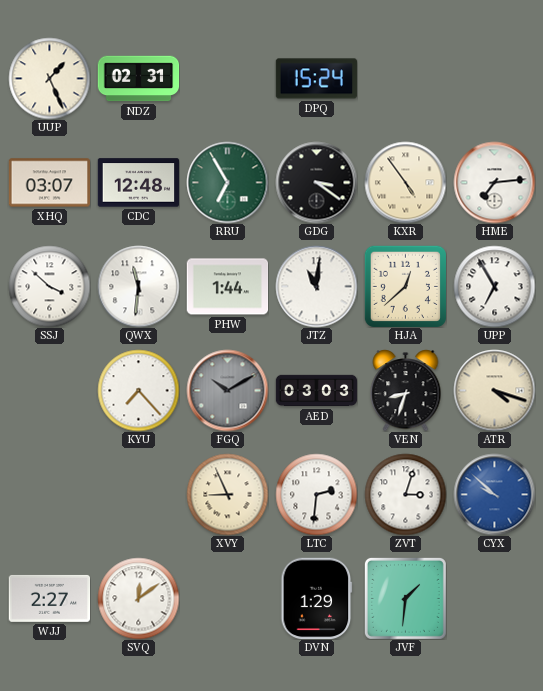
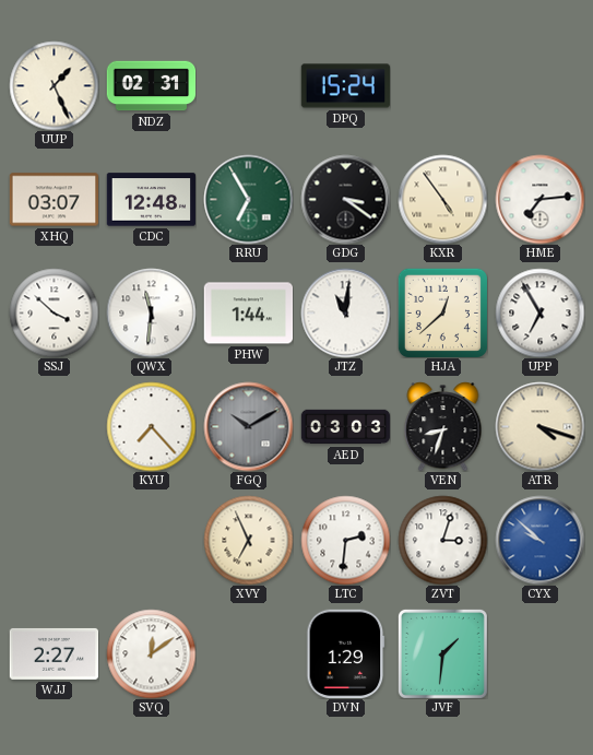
XVY: 8:56 -> 6:56 (248, 540)
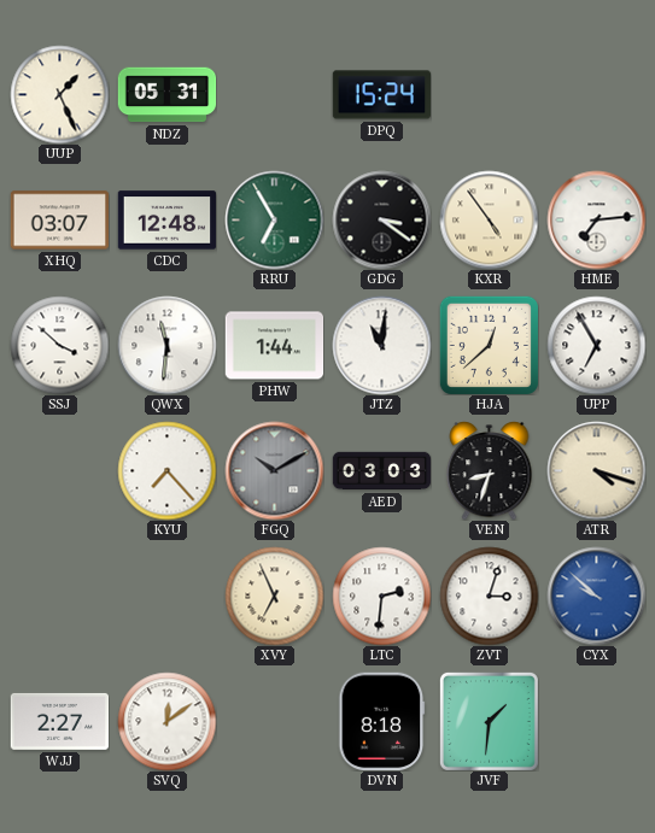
NDZ: 02:31 -> 05:31 (166, 95)
DVN: 1:29 -> 8:18 (382, 721)
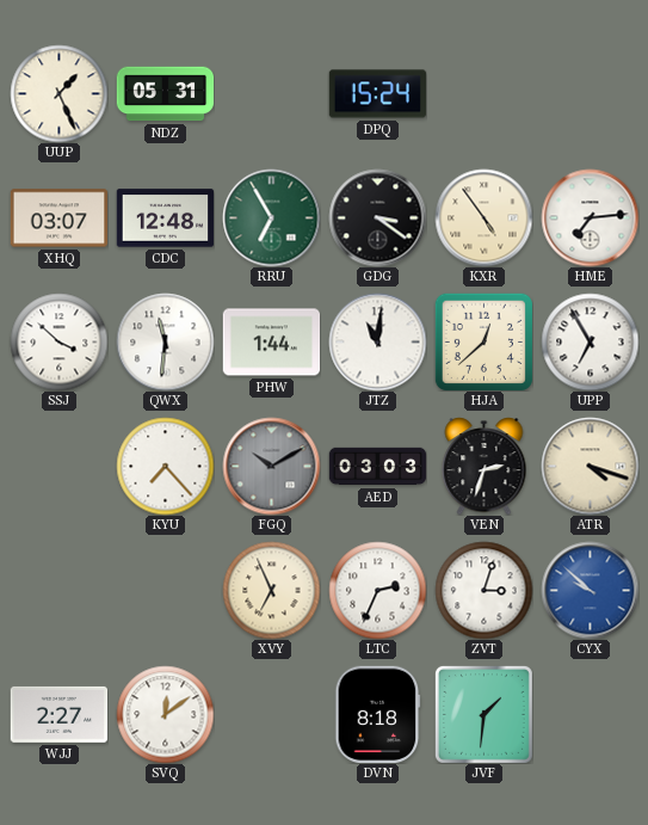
VEN: 8:33 -> 2:33 (485, 466)
LTC: 2:31 -> 2:34 (377, 590)
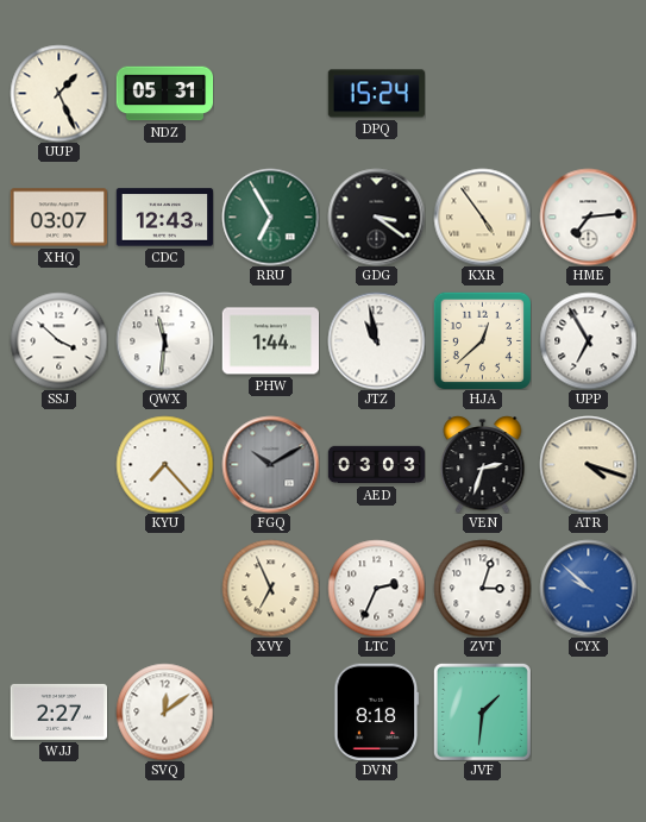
CDC: 12:48 -> 12:43 (164, 218)
JTZ: 11:01 -> 10:58 (376, 340)
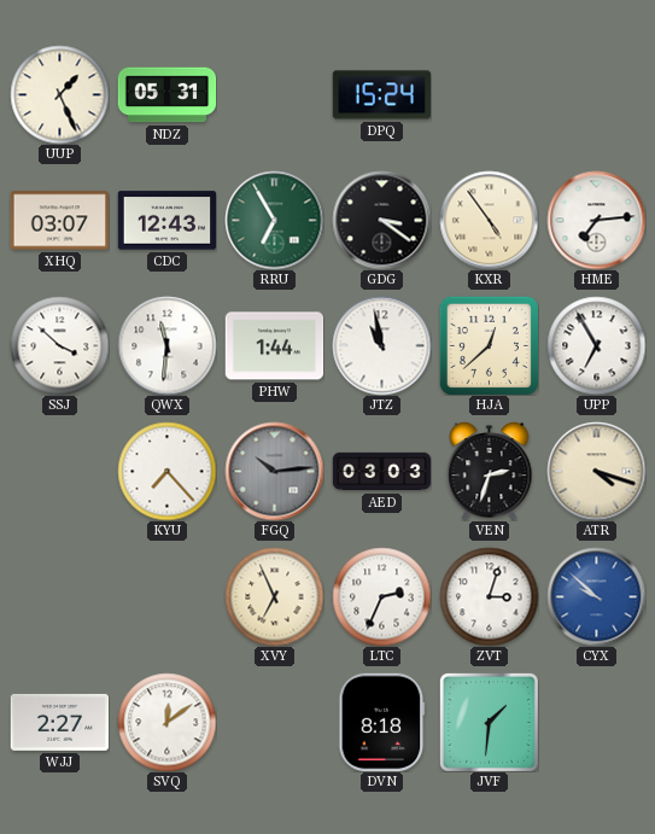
FGQ: 10:10 -> 10:14 (274, 471)
